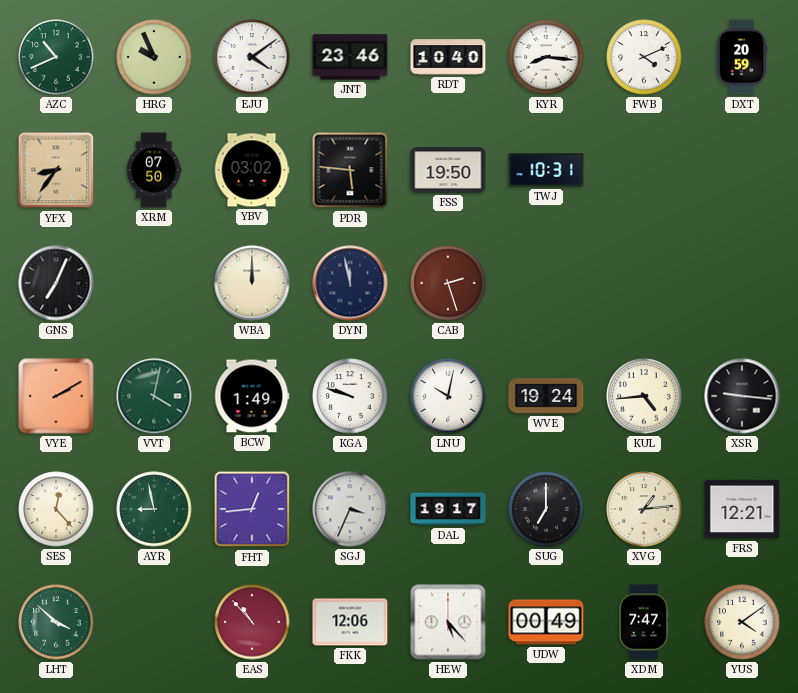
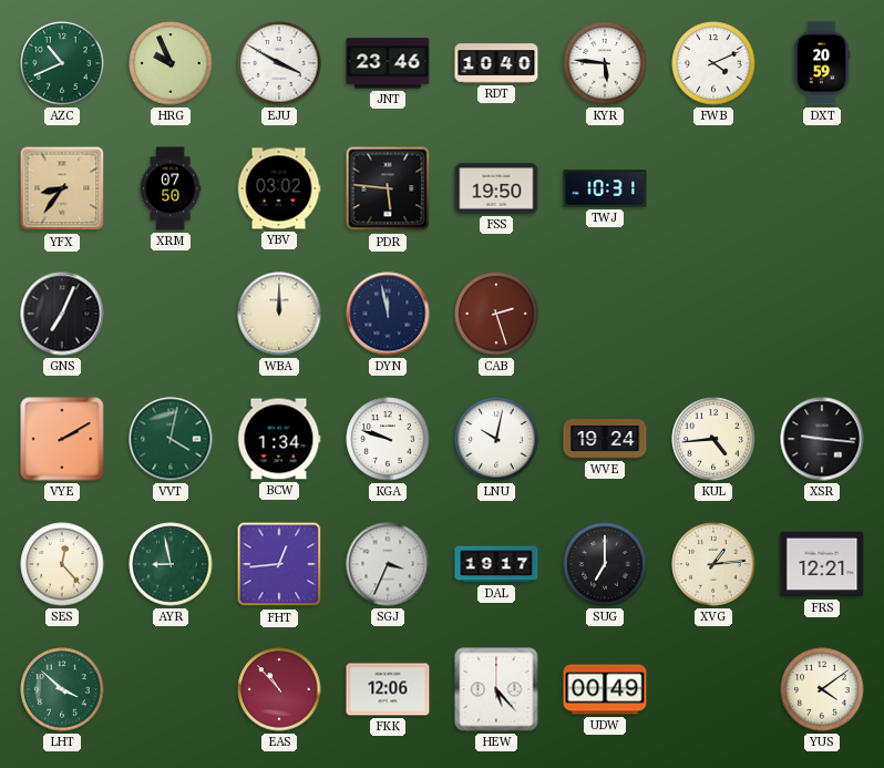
EJU: 4:09 -> 3:50 (279, 63)
KYR: 8:16 -> 5:46 (605, 63)
BCW: 1:49 -> 1:34 (279, 439)
XDM: 7:47 -> none (644, 622)
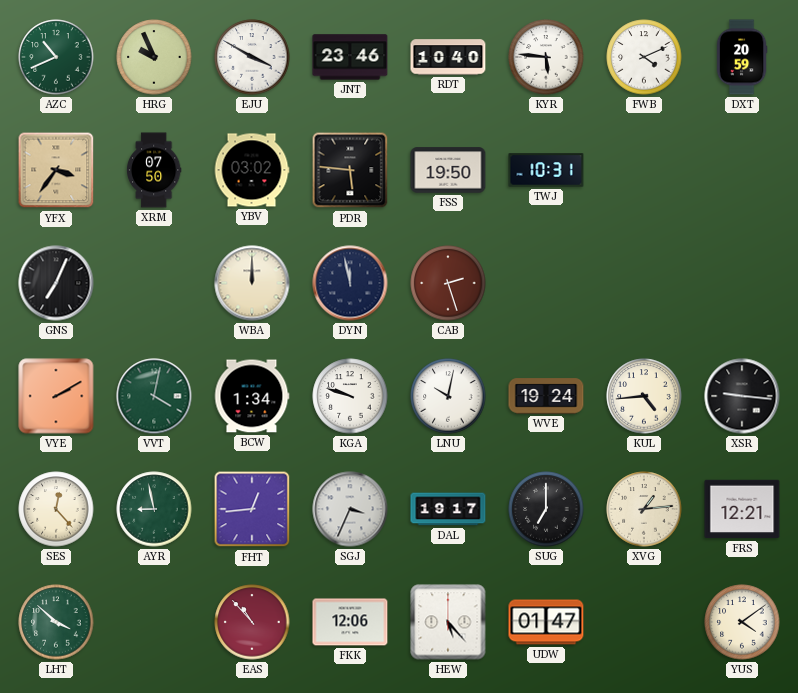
YFX: 8:36 -> 3:36 (56, 170)
UDW: 00:49 -> 01:47 (546, 622)
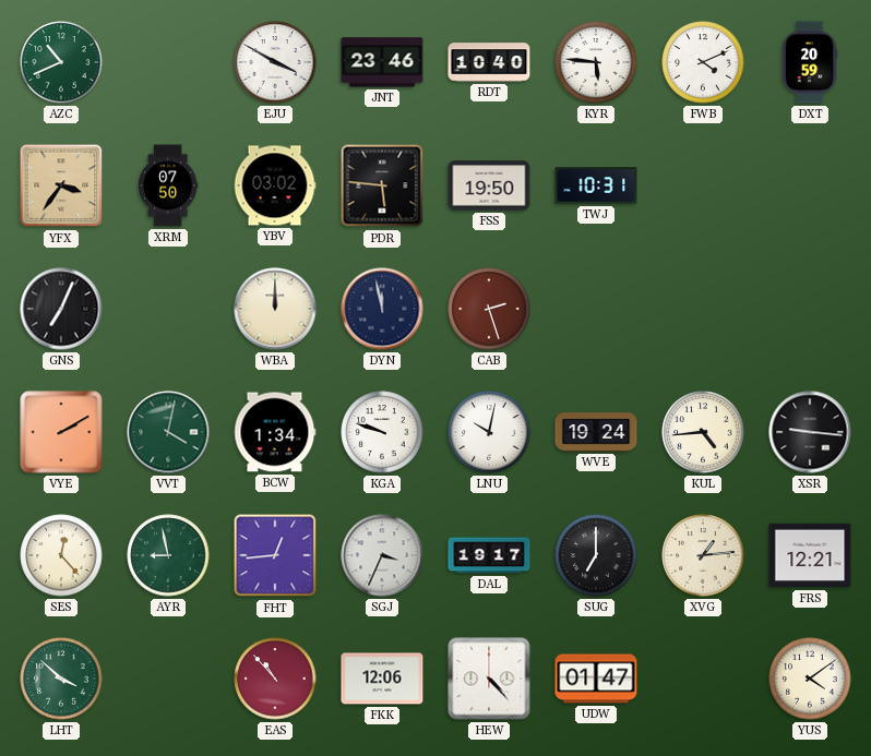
HRG: 9:56 -> none (154, 57)
HEW: 5:23 -> 4:23 (489, 679)
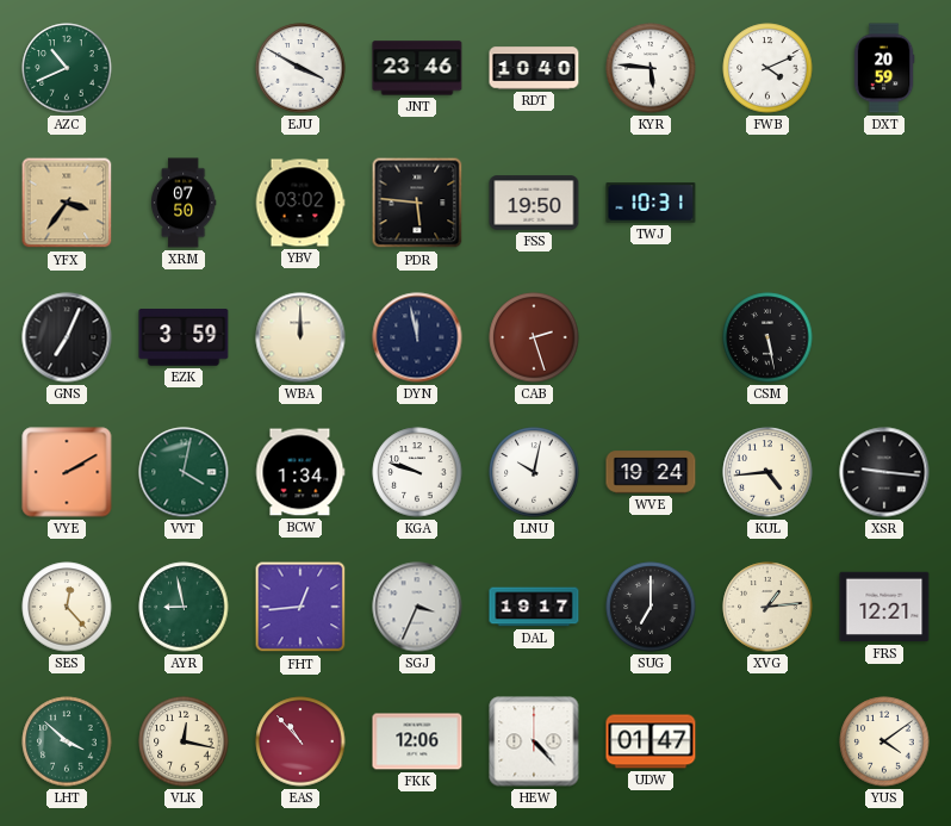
EZK: none -> 3:59 (184, 337)
CSM: none -> 5:28 (767, 337)
VLK: none -> 12:17 (184, 741)
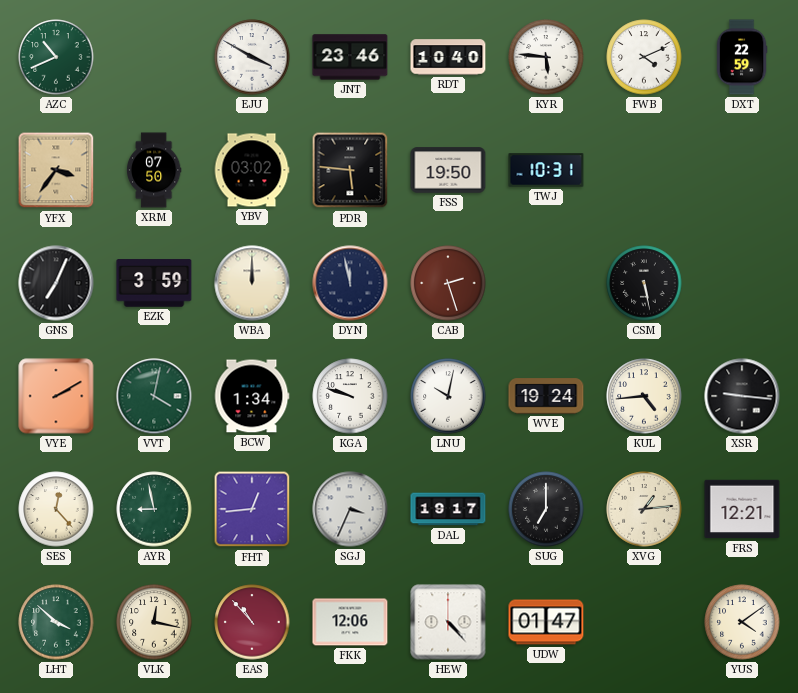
DXT: 20:59 -> 22:59 (742, 57)
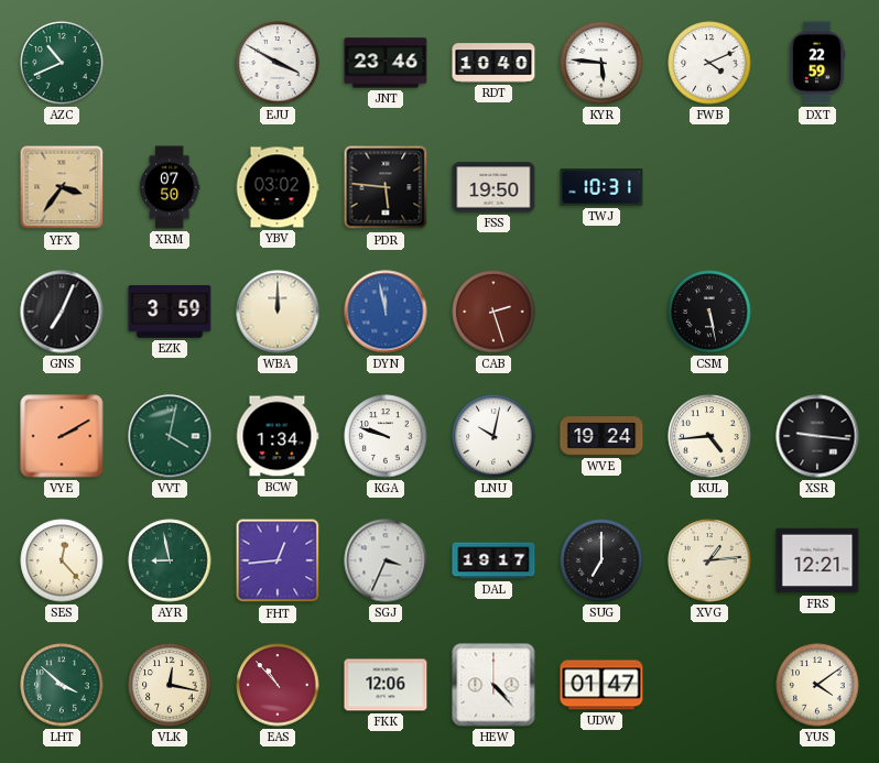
DYN dial: navy -> blue (386, 312)
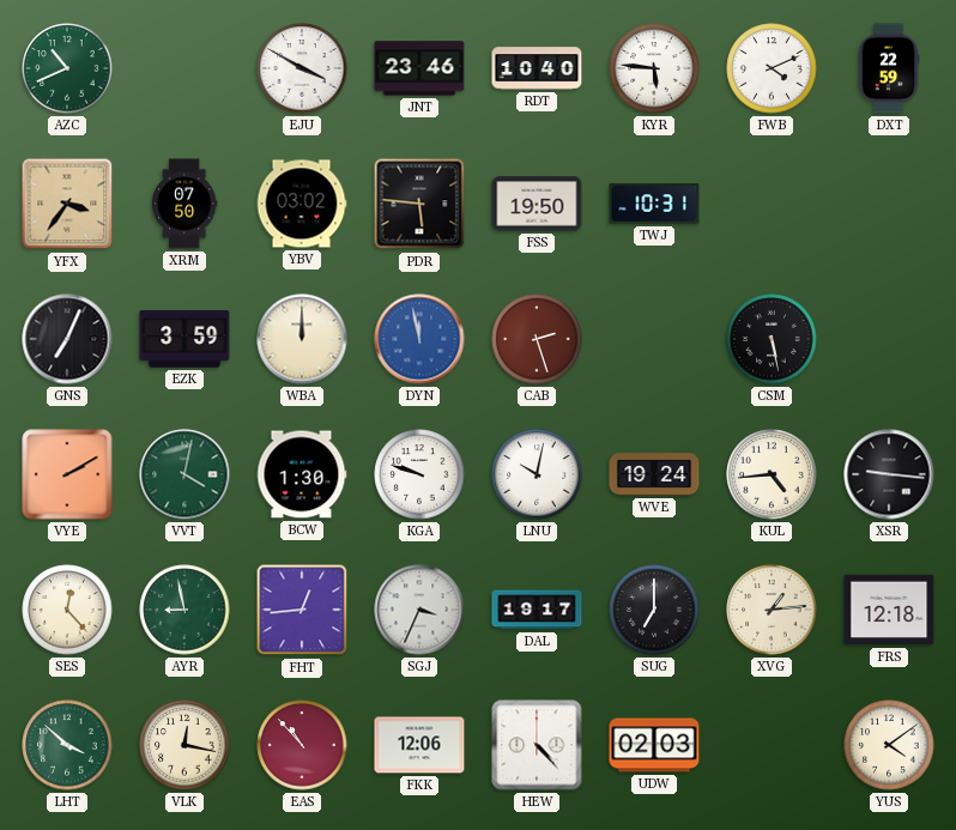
BCW: 1:34 -> 1:30 (302, 474)
FRS: 12:21 -> 12:18 (889, 610)
UDW: 01:47 -> 02:03 (654, 745)
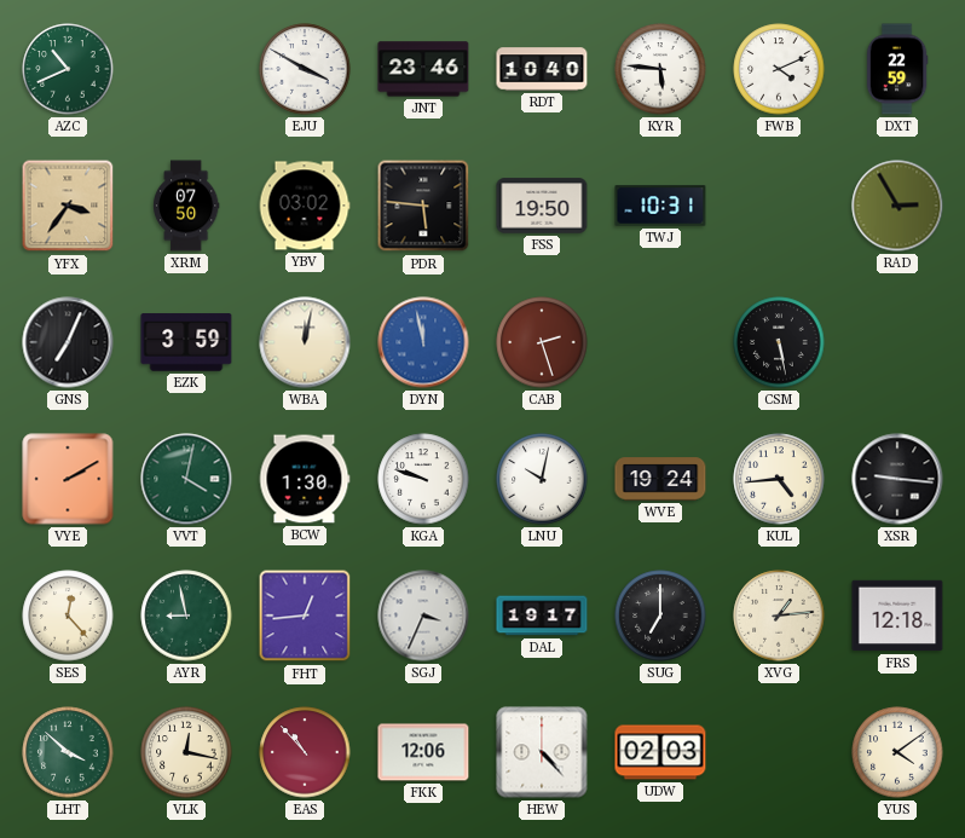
RAD: none -> 2:55 (897, 206)
WBA: 12:00 -> 12:02 (305, 342)
